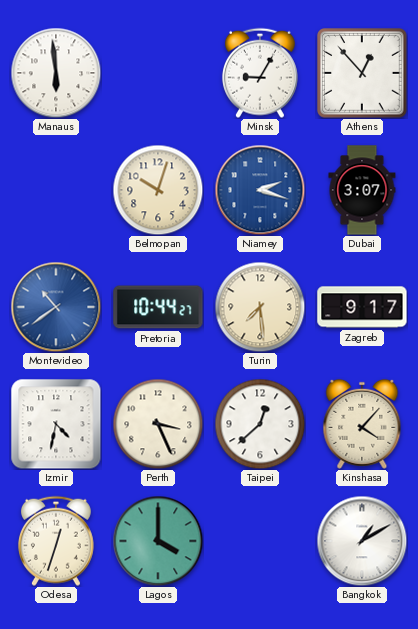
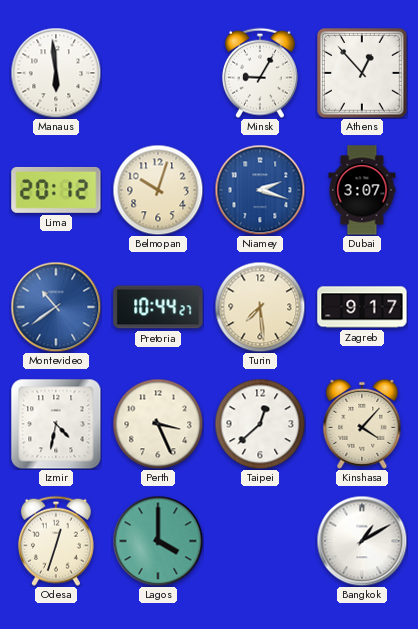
Lima: none -> 20:12 (56, 190)
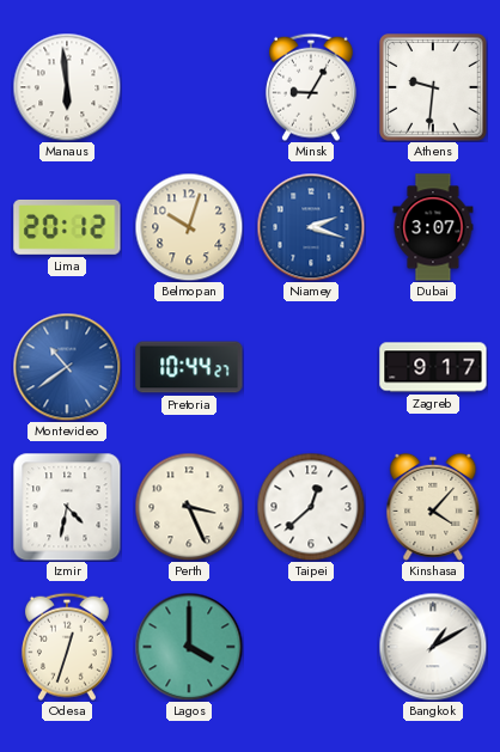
Athens: 12:53 -> 9:31 (434, 88)
Turin: 7:29 -> none (260, 307)
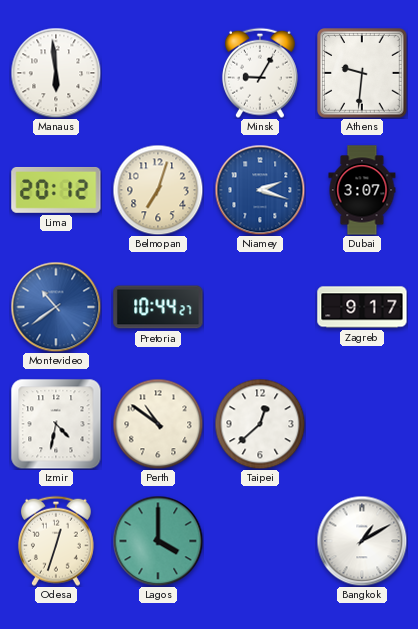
Belmopan: 10:03 -> 7:03 (158, 190)
Perth: 3:26 -> 10:51 (158, 424)
Kinshasa: 4:07 -> none (433, 507)
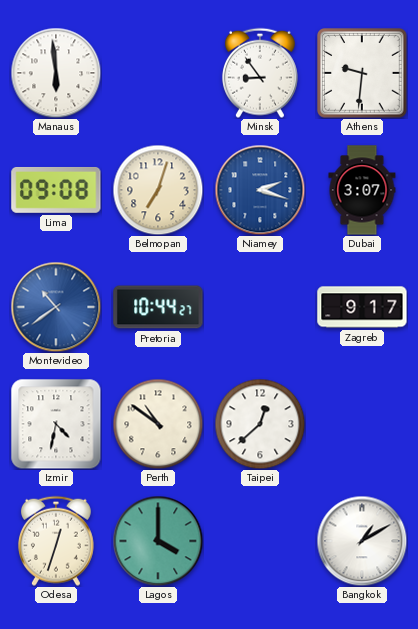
Minsk: 9:05 -> 8:54 (260, 73)
Lima: 20:12 -> 09:08 (56, 190)
